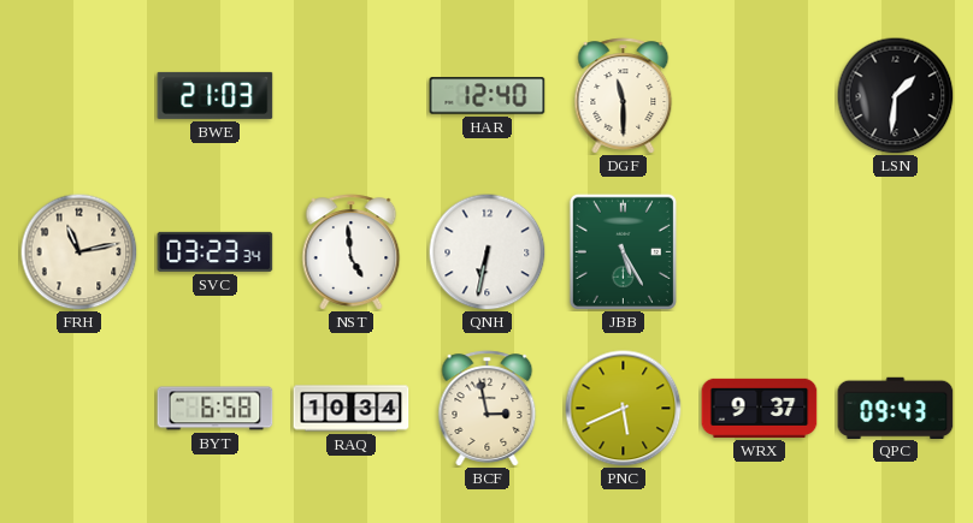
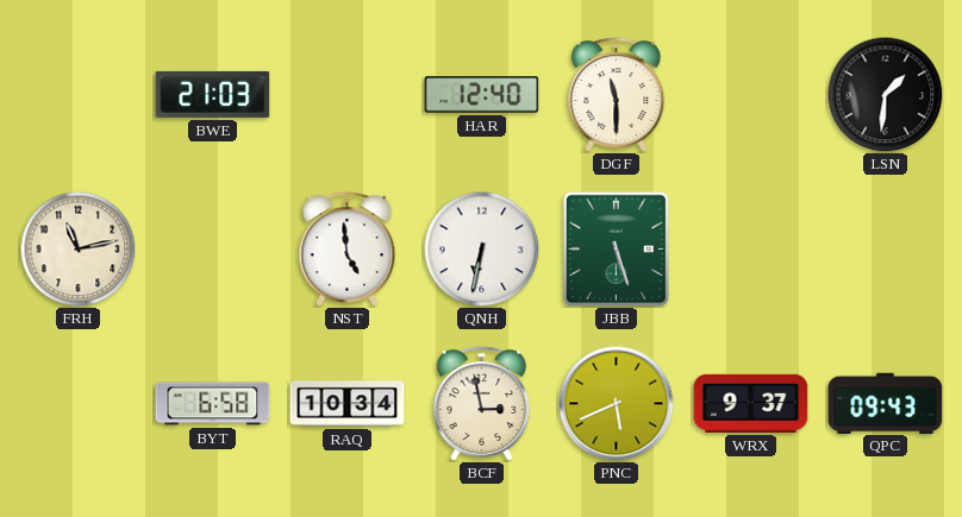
SVC: 03:23 -> none (216, 251)
JBB: 5:25 -> 5:27 (616, 248)
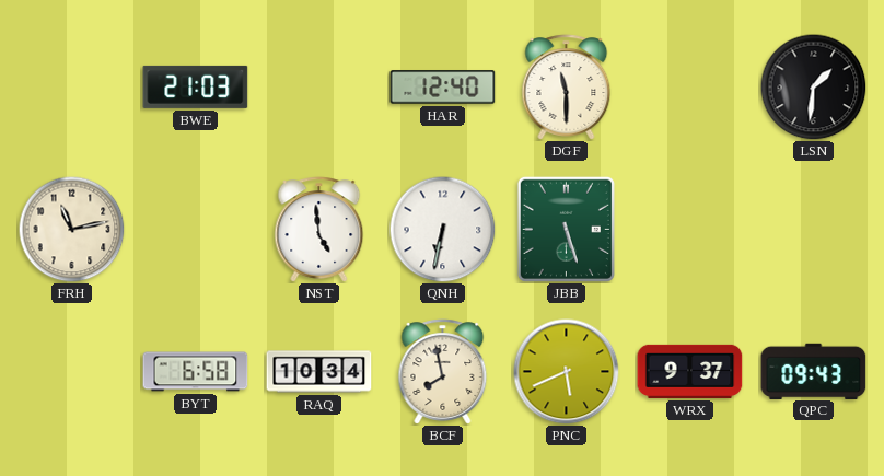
BCF: 2:58 -> 7:58 (443, 372)
